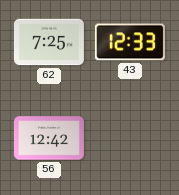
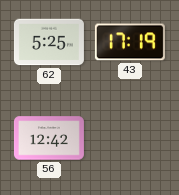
62: 7:25 -> 5:25 (49, 42)
43: 12:33 -> 17:19 (130, 42)
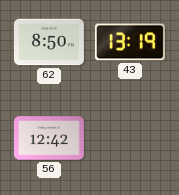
62: 5:25 -> 8:50 (49, 42)
43: 17:19 -> 13:19 (130, 42)
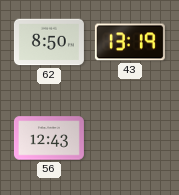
56: 12:42 -> 12:43 (49, 138)
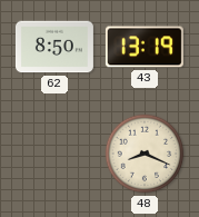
56: 12:43 -> none (49, 138)
48: none -> 8:19 (145, 154)
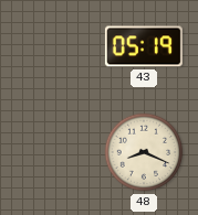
62: 8:50 -> none (54, 47)
43: 13:19 -> 05:19 (144, 46)
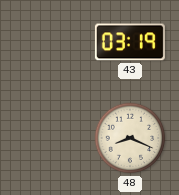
43: 05:19 -> 03:19 (130, 42)
